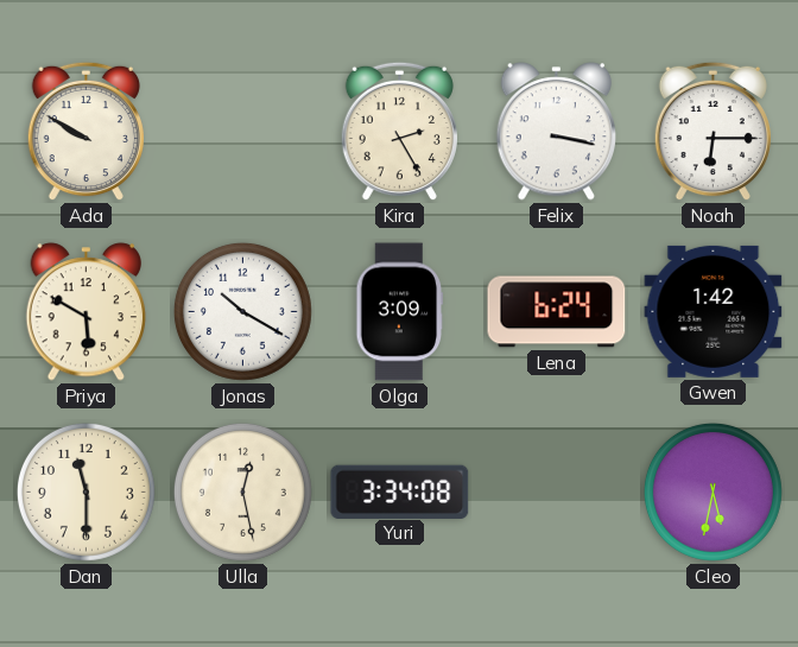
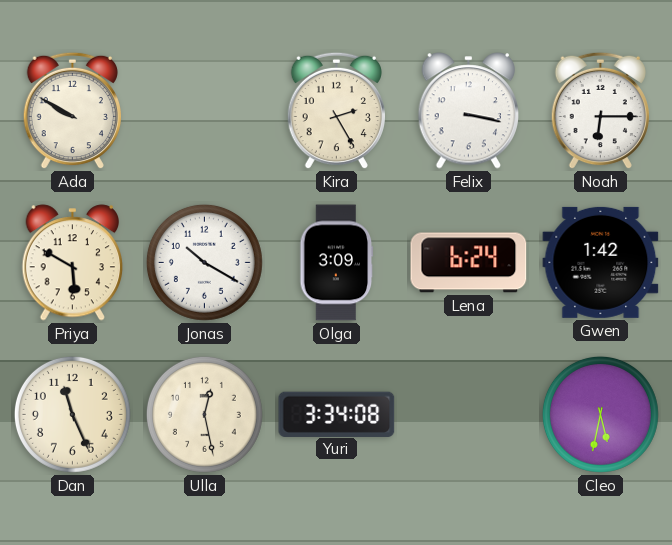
Dan: 11:30 -> 11:26 (72, 414)
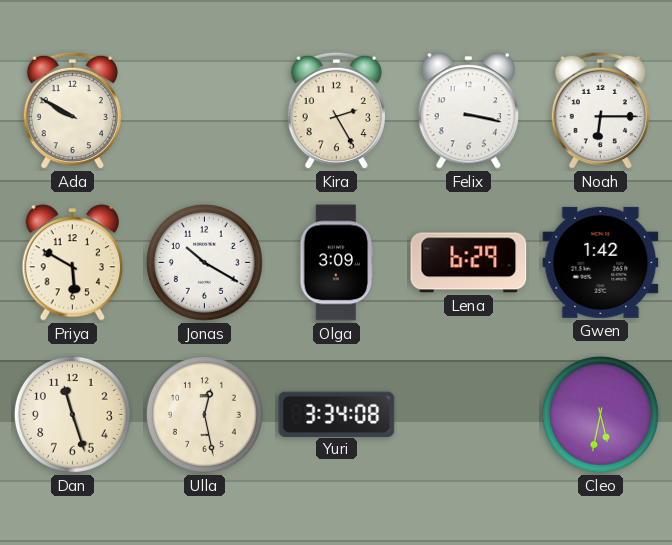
Lena: 6:24 -> 6:29 (469, 263)
Dan: 11:26 -> 11:27 (72, 414)
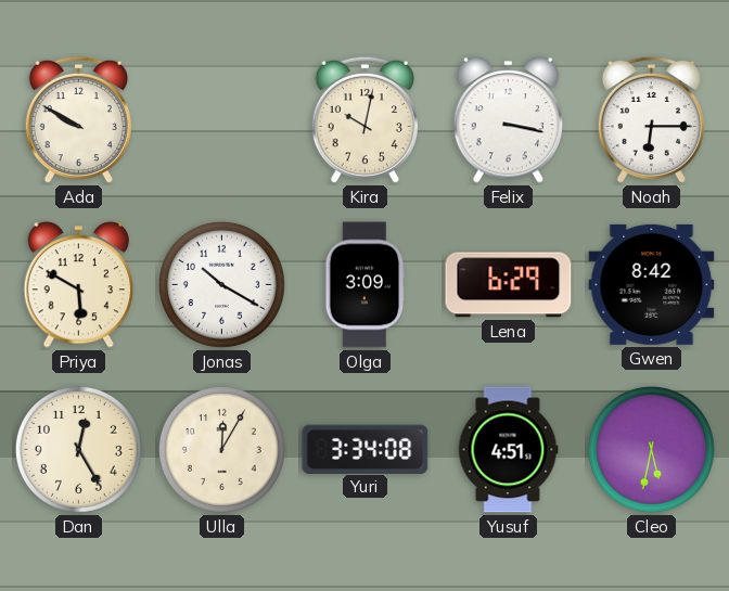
Kira: 2:25 -> 10:02 (364, 120)
Gwen: 1:42 -> 8:42 (652, 284)
Dan: 11:27 -> 12:25 (78, 449)
Ulla: 12:28 -> 12:05 (221, 449)
Yusuf: none -> 4:51 (508, 450)
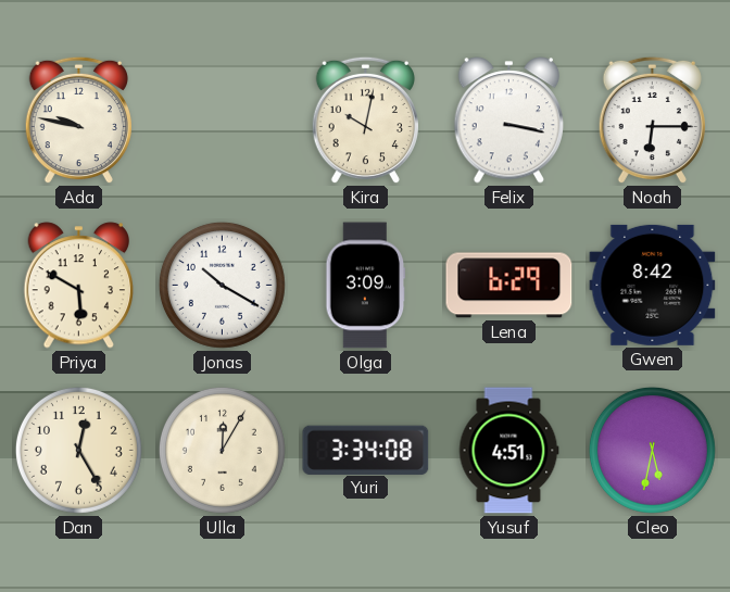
Ada: 9:50 -> 9:47 (78, 121)
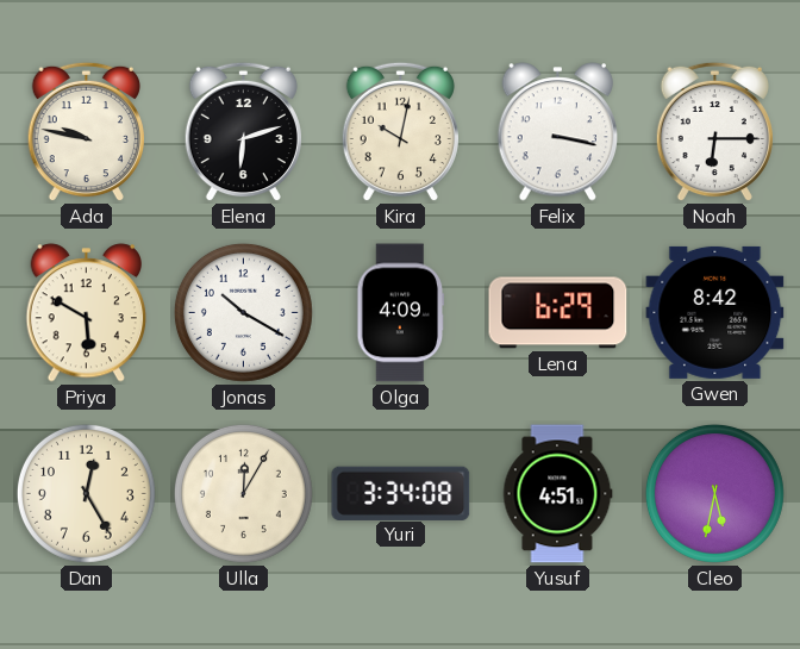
Elena: none -> 6:12 (243, 132)
Olga: 3:09 -> 4:09 (401, 313)
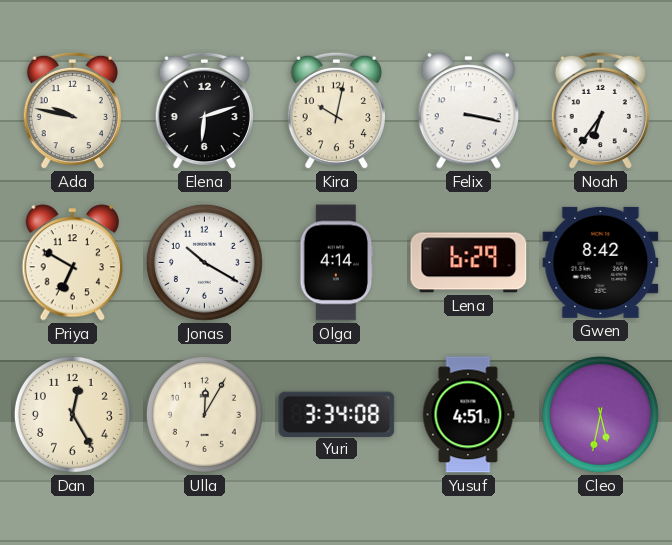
Noah: 6:15 -> 6:36 (600, 111)
Priya: 5:50 -> 6:50 (73, 263)
Olga: 4:09 -> 4:14 (337, 263)
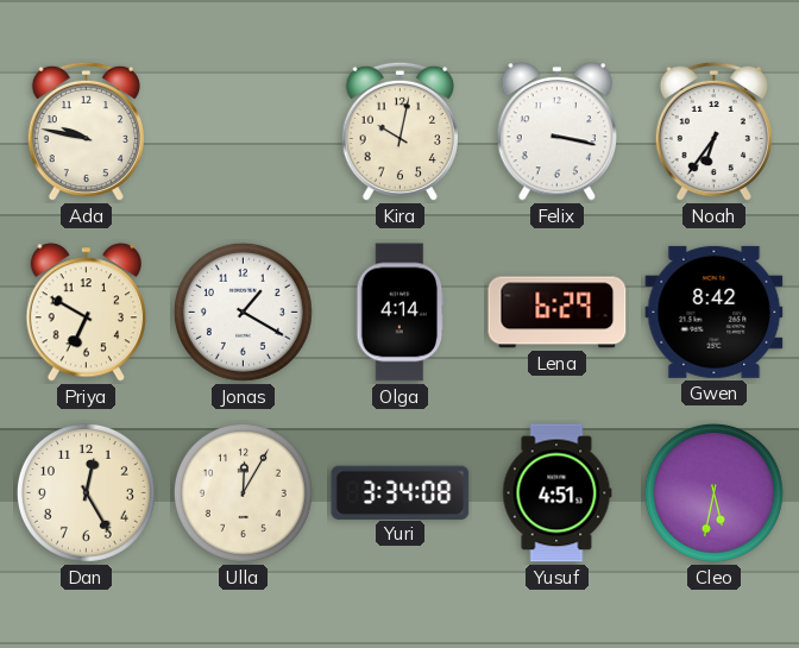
Elena: 6:12 -> none (204, 111)
Jonas: 10:20 -> 1:20 (243, 312)
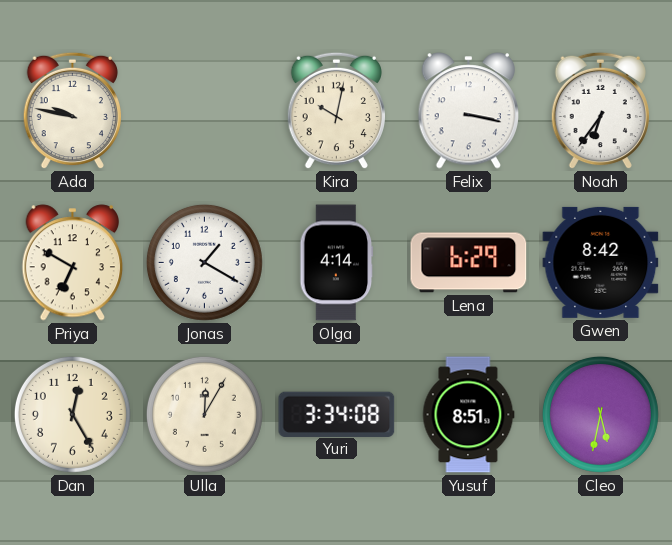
Yusuf: 4:51 -> 8:51 (468, 415)
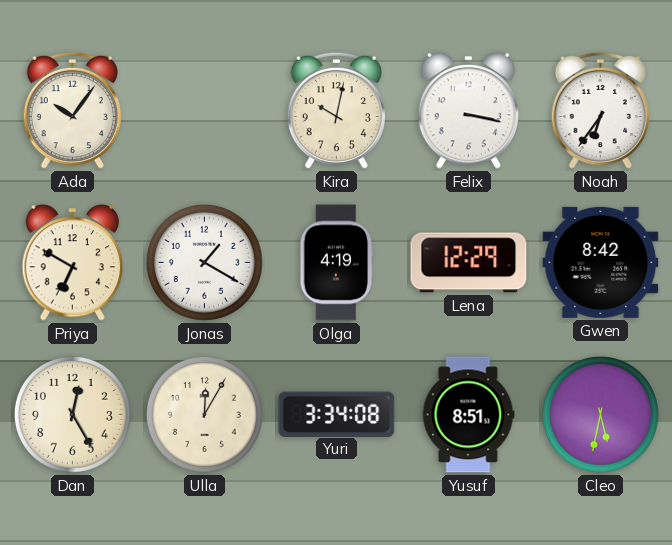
Ada: 9:47 -> 10:06 (72, 111)
Olga: 4:14 -> 4:19 (337, 263)
Lena: 6:29 -> 12:29 (469, 263)
